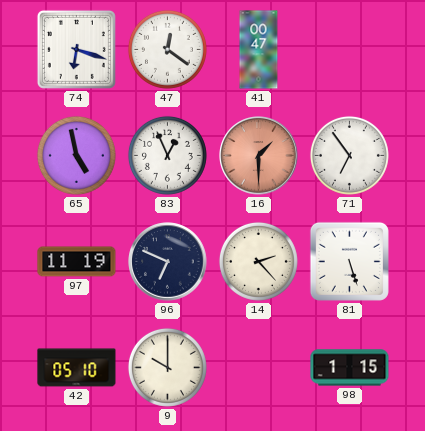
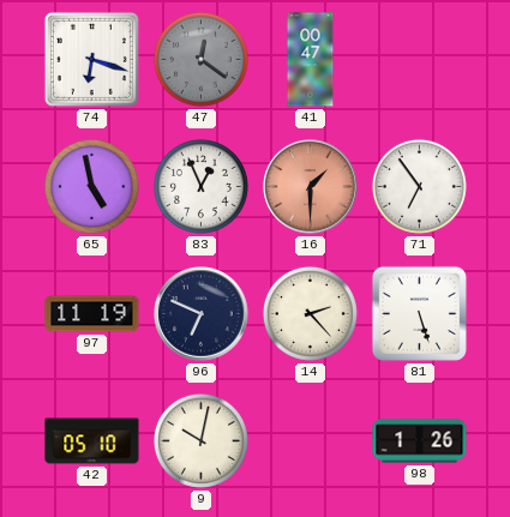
47 dial: white -> grey (200, 59)
9: 10:00 -> 10:02 (200, 440)
98: 1:15 -> 1:26 (420, 441)
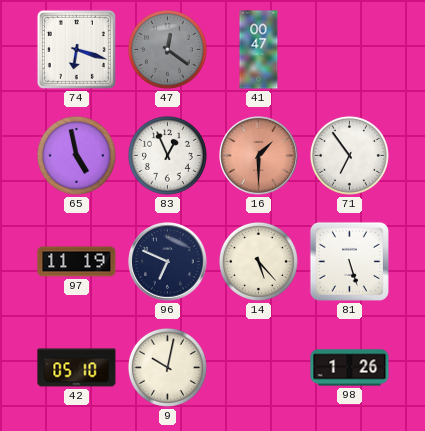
14: 2:23 -> 5:23 (258, 261)
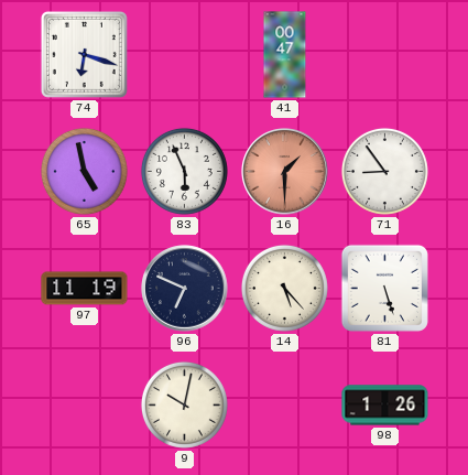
47: 12:21 -> none (167, 49)
83: 12:56 -> 5:56 (184, 171)
71: 6:54 -> 8:54 (384, 171)
42: 05:10 -> none (77, 368)
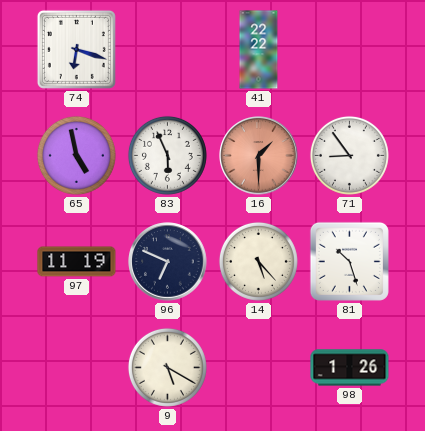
41: 00:47 -> 22:22 (259, 50)
81: 5:27 -> 10:27 (349, 261)
9: 10:02 -> 5:20 (167, 367)
